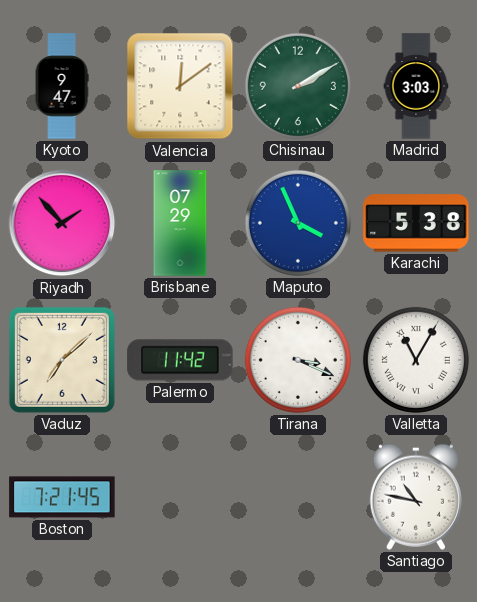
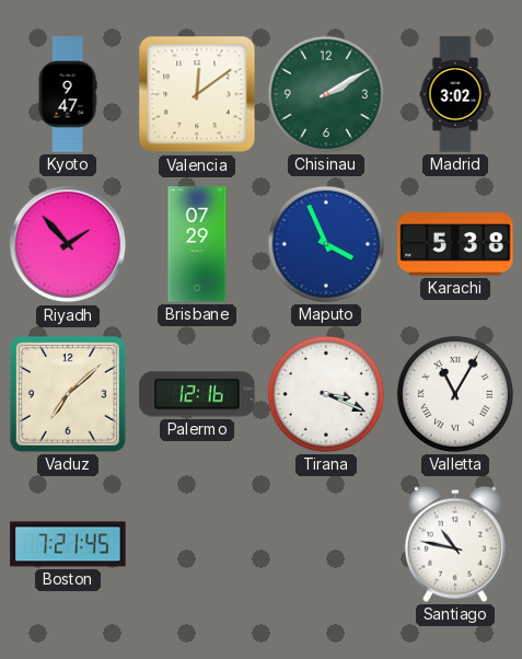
Madrid: 3:03 -> 3:02 (455, 94)
Palermo: 11:42 -> 12:16 (197, 394)
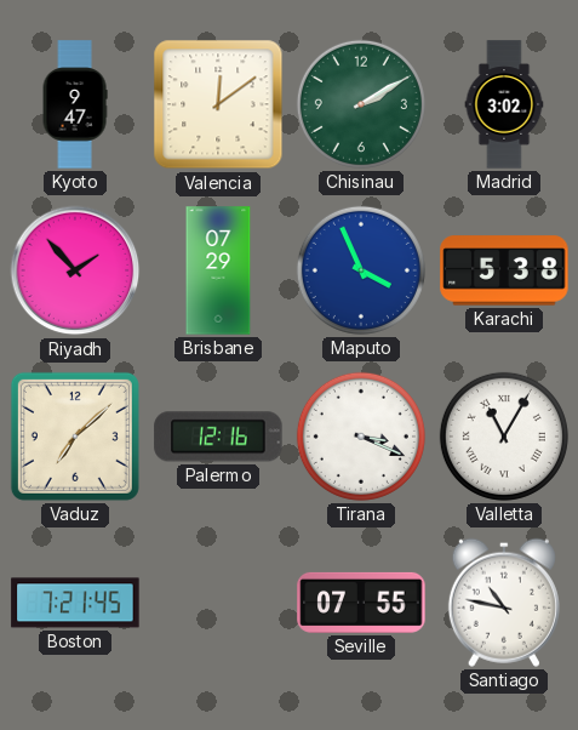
Seville: none -> 07:55 (361, 603)
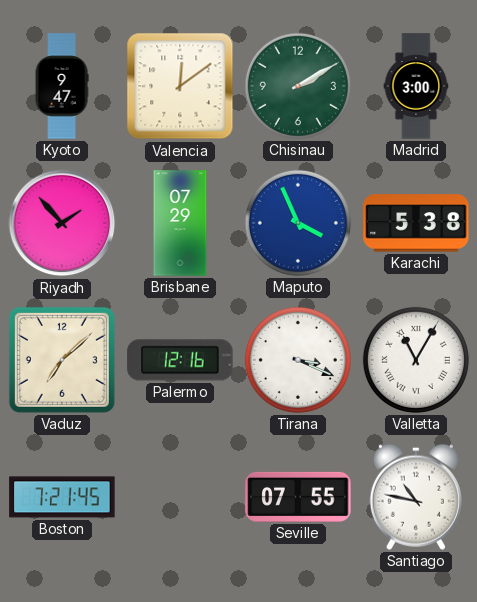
Madrid: 3:02 -> 3:00 (416, 86)
